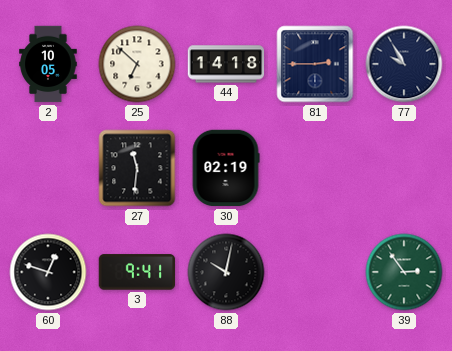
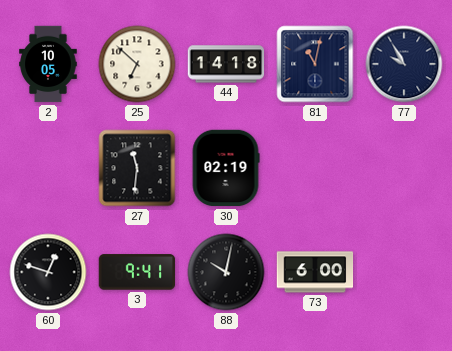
81: 2:45 -> 11:02 (315, 64)
73: none -> 6:00 (315, 272)
39: 2:54 -> none (404, 272)
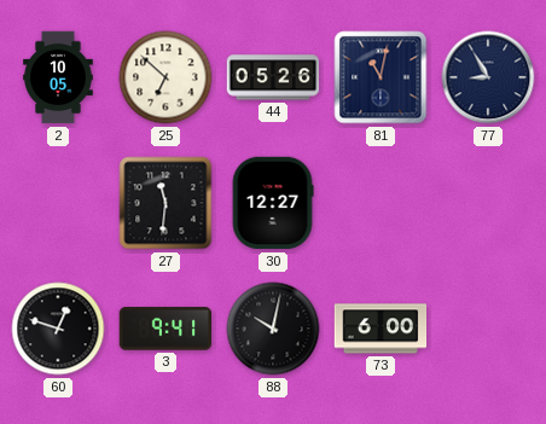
44: 14:18 -> 05:26 (273, 77)
77: 9:55 -> 8:55 (488, 77)
30: 02:19 -> 12:27 (273, 203)
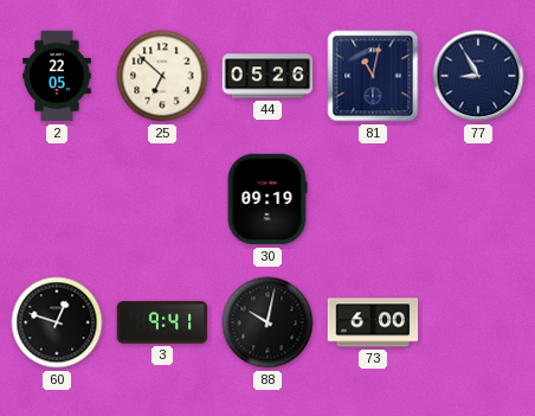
2: 10:05 -> 22:05 (57, 76)
27: 11:31 -> none (165, 203)
30: 12:27 -> 09:19 (267, 199)
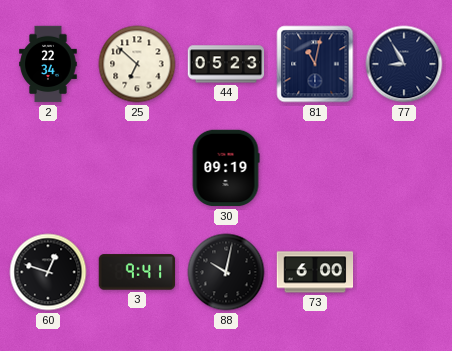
2: 22:05 -> 22:34 (48, 64)
44: 05:26 -> 05:23 (226, 64)
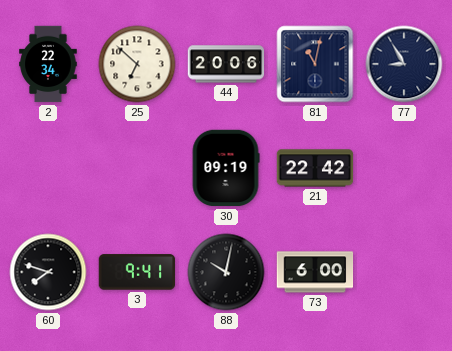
44: 05:23 -> 20:06 (226, 64)
21: none -> 22:42 (315, 168)
60: 12:48 -> 7:48 (48, 272)
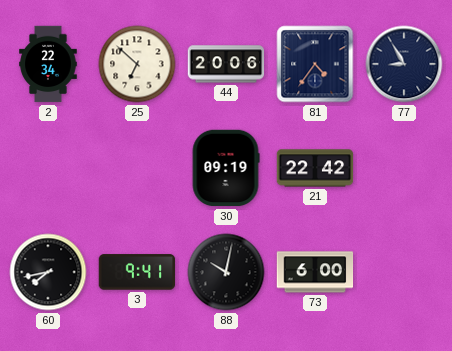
81: 11:02 -> 4:36 (315, 64)
60: 7:48 -> 7:43 (48, 272)
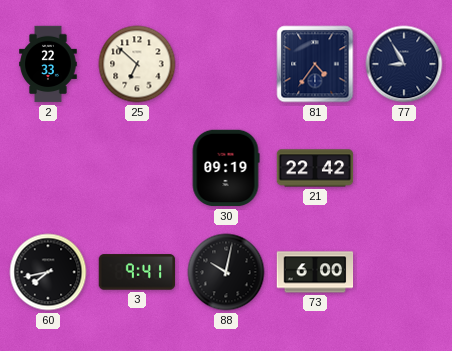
2: 22:34 -> 22:33 (48, 64)
44: 20:06 -> none (226, 64)
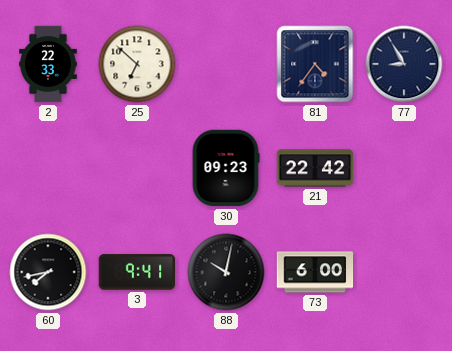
30: 09:19 -> 09:23 (226, 168)
